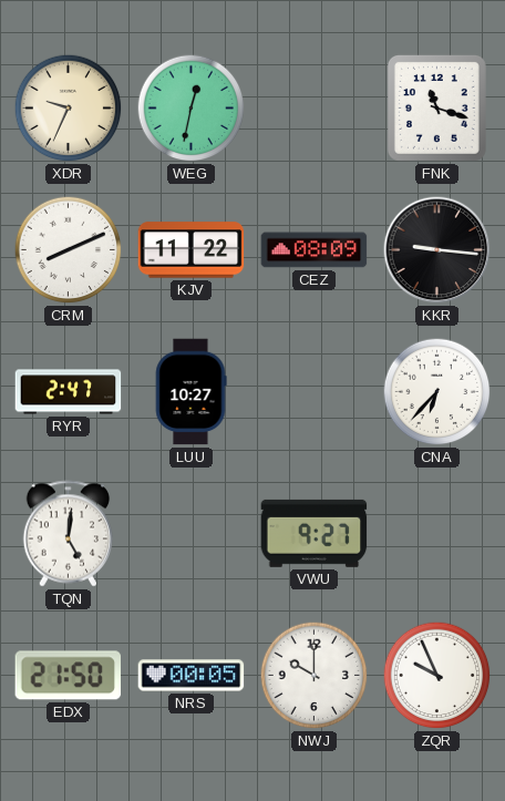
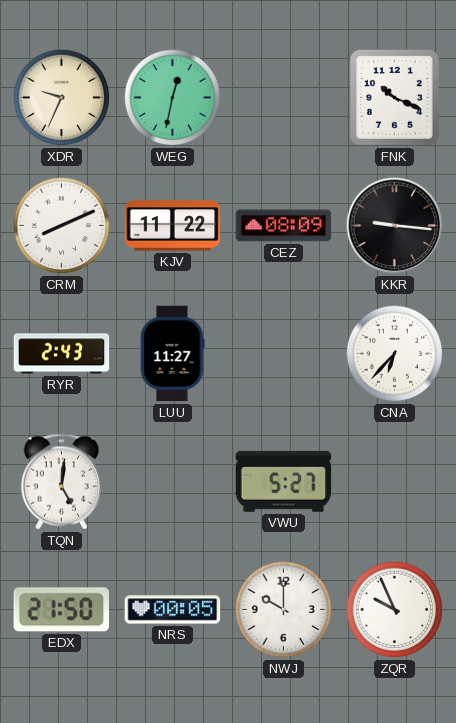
FNK: 11:18 -> 10:19 (394, 97)
RYR: 2:47 -> 2:43 (62, 354)
LUU: 10:27 -> 11:27 (172, 354)
VWU: 9:27 -> 5:27 (284, 481)
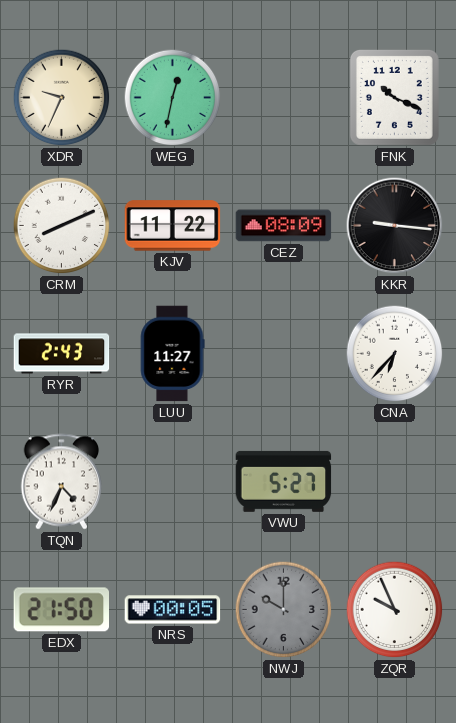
TQN: 5:01 -> 4:34 (62, 482)
NWJ dial: white -> grey (284, 610)
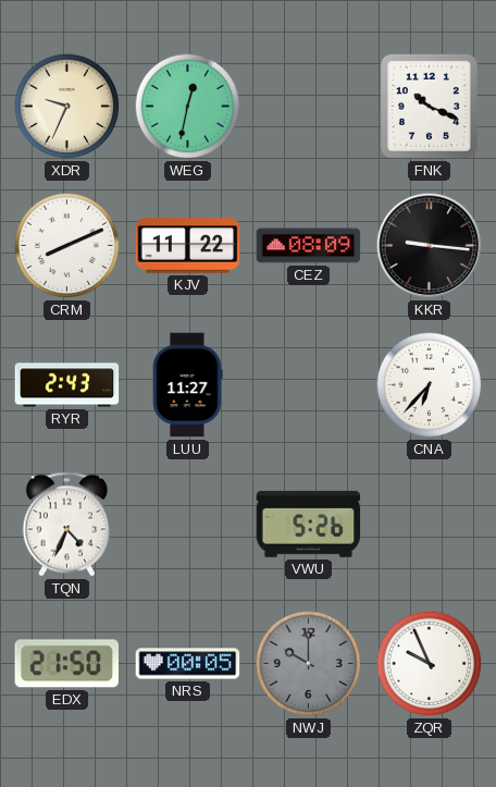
VWU: 5:27 -> 5:26 (309, 524)
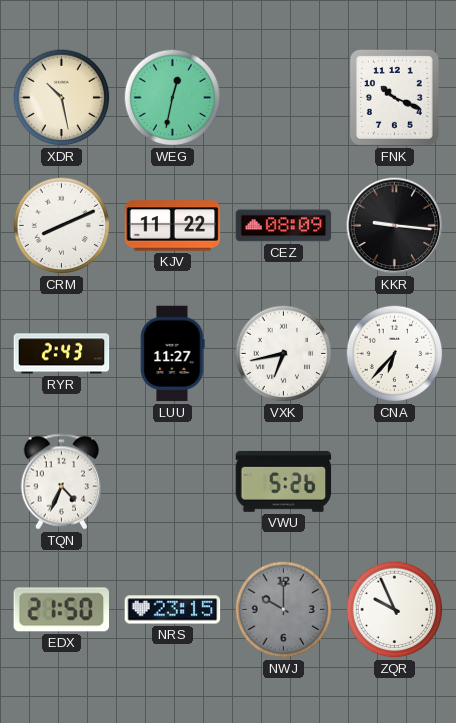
XDR: 9:34 -> 10:28 (62, 98)
VXK: none -> 6:43 (284, 354)
NRS: 00:05 -> 23:15 (173, 610)
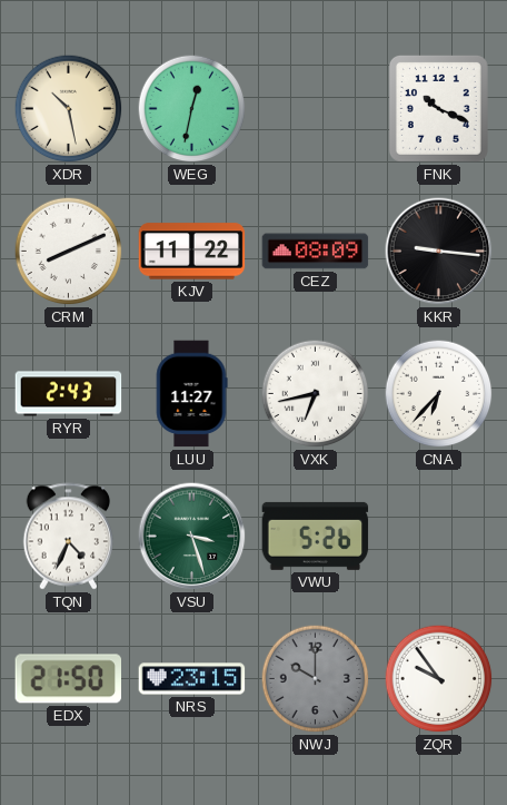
VSU: none -> 3:27 (192, 537)
ZQR: 9:56 -> 9:54 (439, 679)
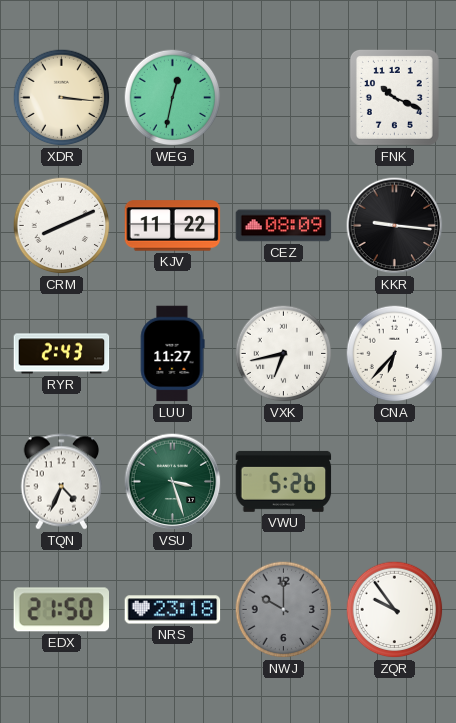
XDR: 10:28 -> 3:16 (62, 98)
NRS: 23:15 -> 23:18 (173, 610)
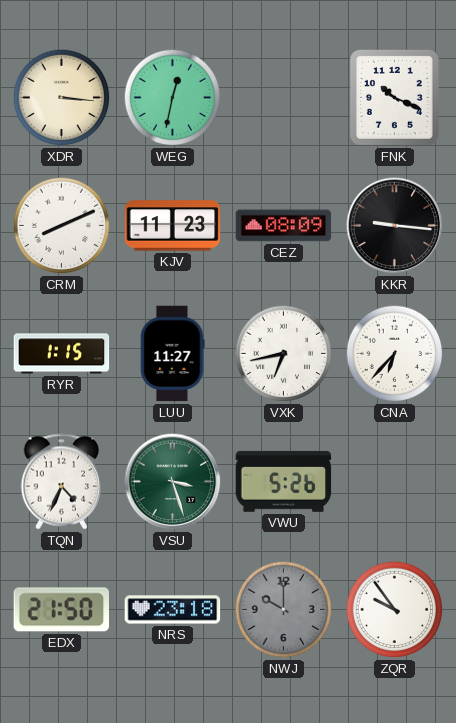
KJV: 11:22 -> 11:23 (173, 226)
RYR: 2:43 -> 1:15 (62, 354)
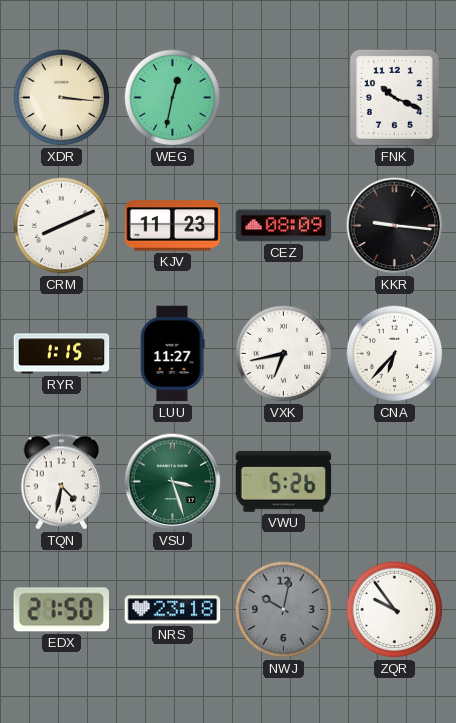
TQN: 4:34 -> 4:32 (62, 482)
NWJ: 10:00 -> 10:02 (284, 610)
